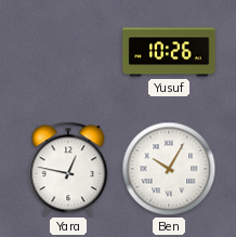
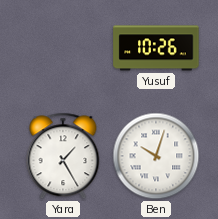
Yara: 12:47 -> 1:25 (63, 156)
Ben: 10:05 -> 10:03 (156, 156)
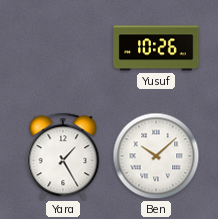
Ben: 10:03 -> 10:08 (156, 156)
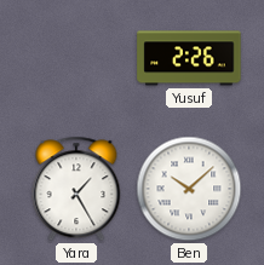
Yusuf: 10:26 -> 2:26 (189, 58)
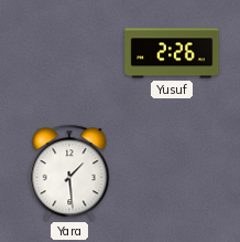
Yara: 1:25 -> 1:29 (69, 172)
Ben: 10:08 -> none (189, 189)
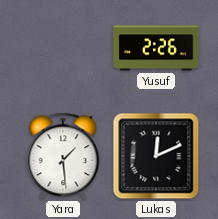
Lukas: none -> 12:11 (156, 156)
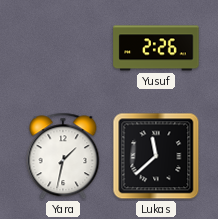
Yara: 1:29 -> 1:32 (63, 156)
Lukas: 12:11 -> 11:38 (156, 156)
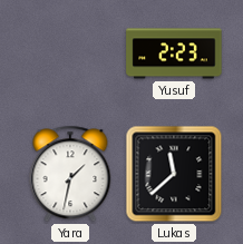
Yusuf: 2:26 -> 2:23 (174, 53)
